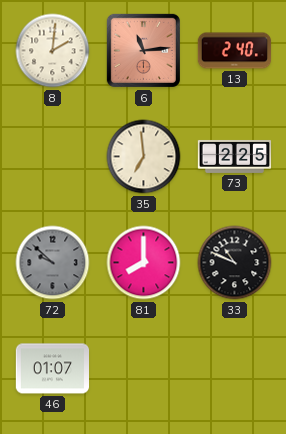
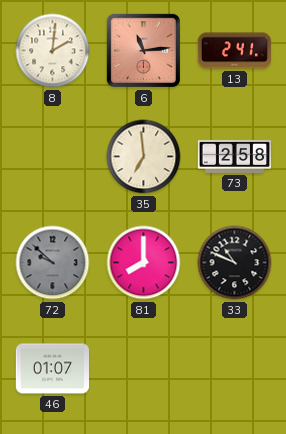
13: 2:40 -> 2:41 (235, 51)
73: 2:25 -> 2:58 (235, 156)
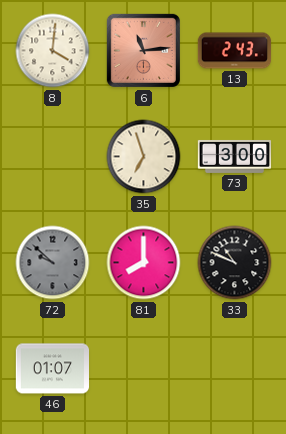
8: 2:01 -> 4:01 (53, 51)
13: 2:41 -> 2:43 (235, 51)
35: 6:59 -> 6:57 (144, 157)
73: 2:58 -> 3:00 (235, 156)
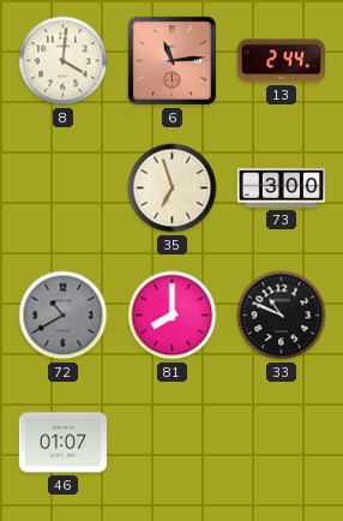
13: 2:43 -> 2:44 (282, 61)
72: 9:52 -> 10:40 (64, 316)
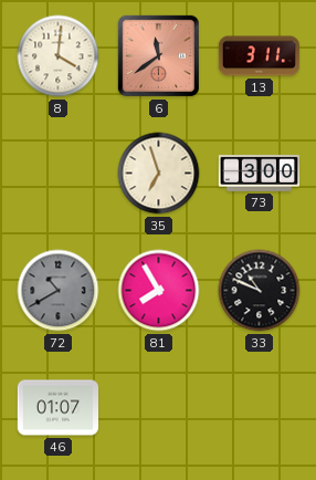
6: 11:14 -> 11:39 (158, 55)
13: 2:44 -> 3:11 (260, 56)
81: 8:00 -> 7:55 (159, 291)
